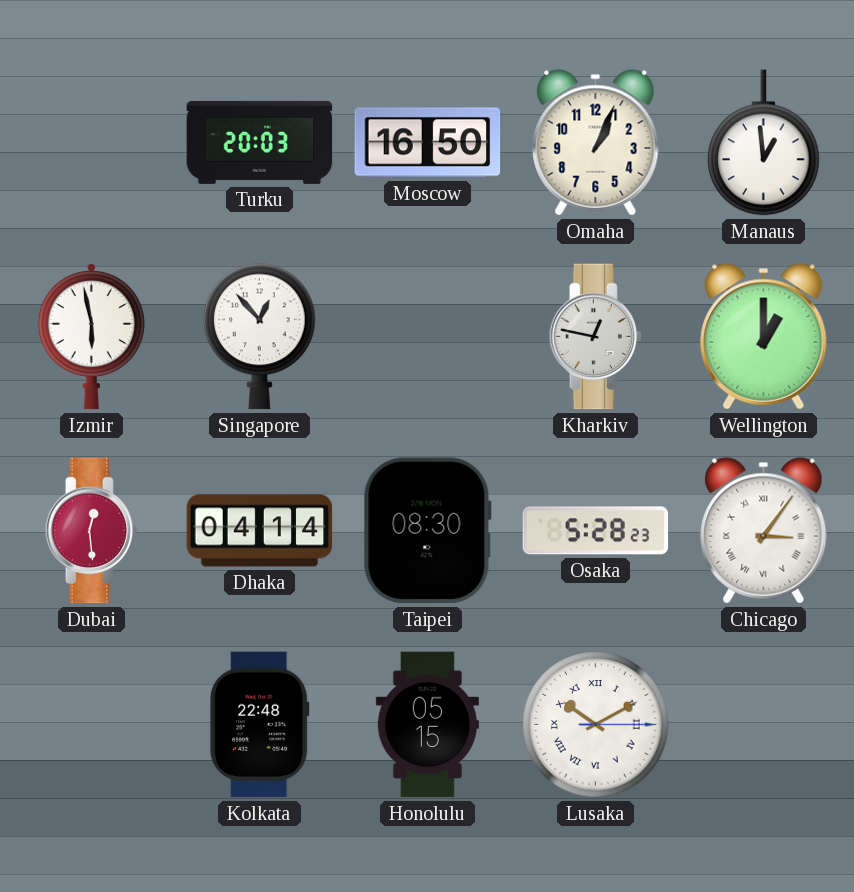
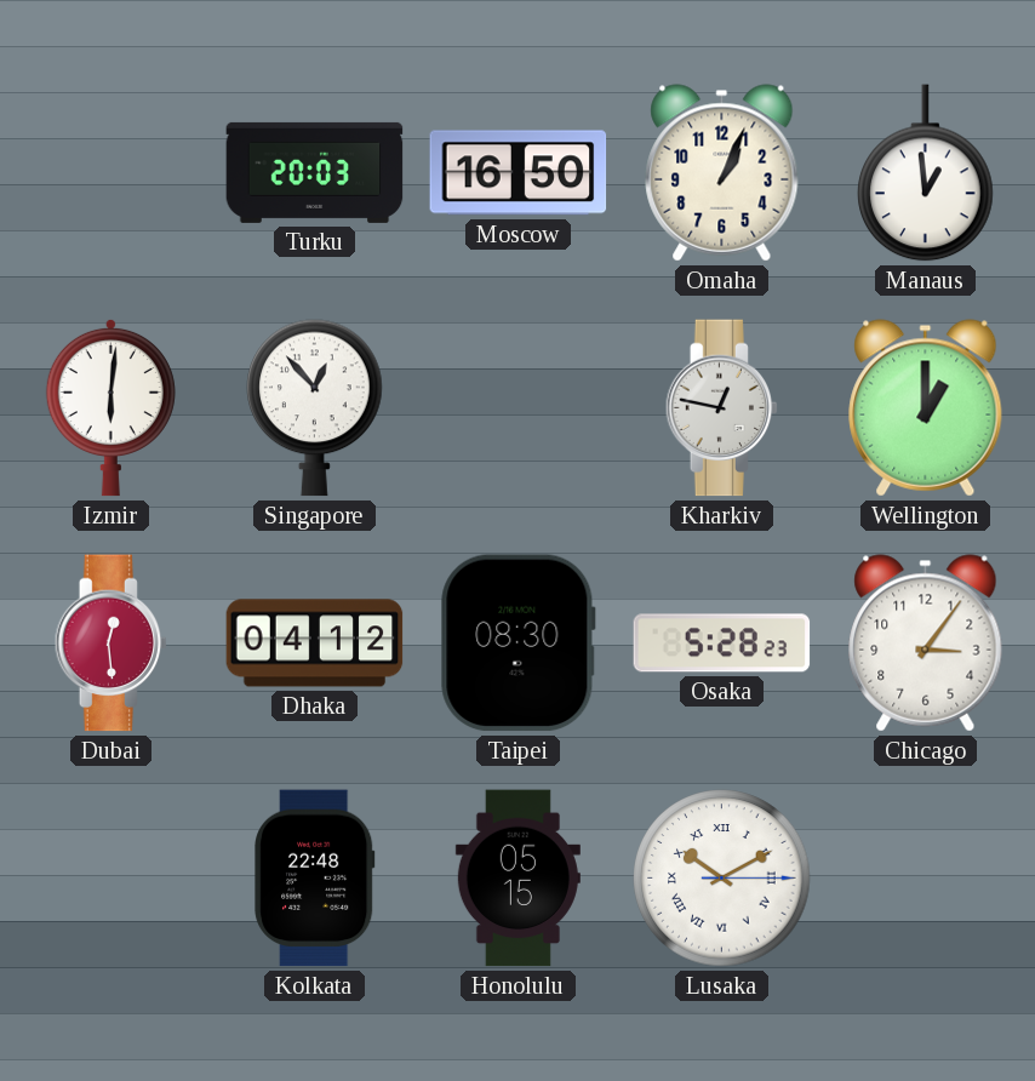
Izmir: 5:58 -> 6:01 (110, 407)
Dhaka: 04:14 -> 04:12 (315, 644)
Chicago numerals: Roman -> Arabic (926, 644)
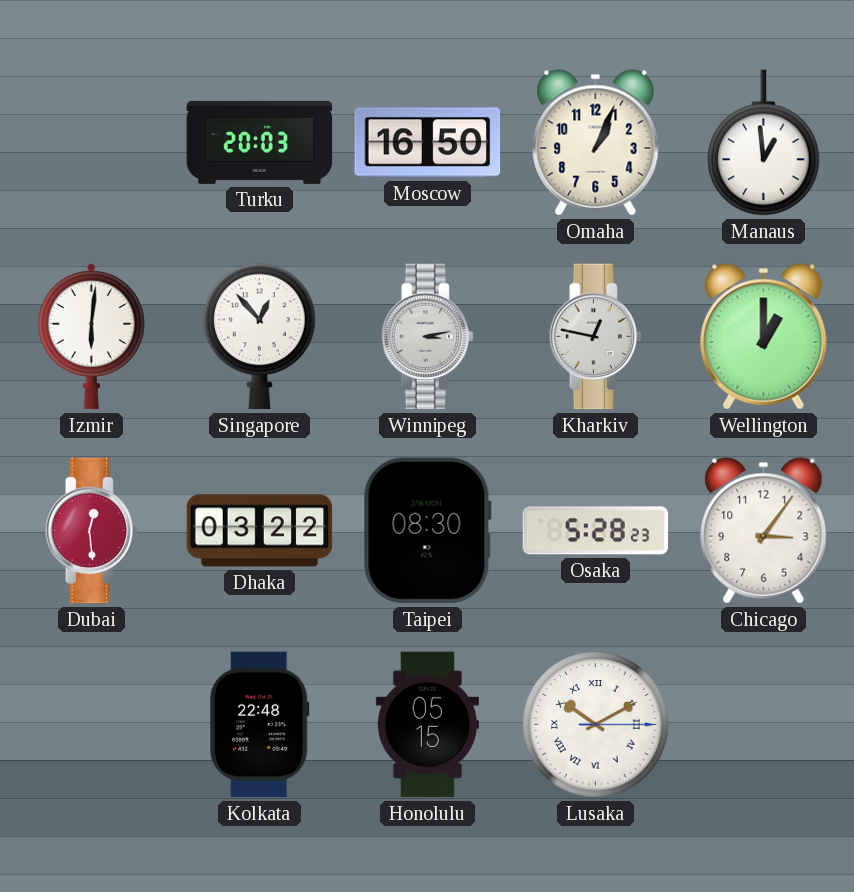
Winnipeg: none -> 3:13 (428, 337)
Dhaka: 04:12 -> 03:22 (260, 531)
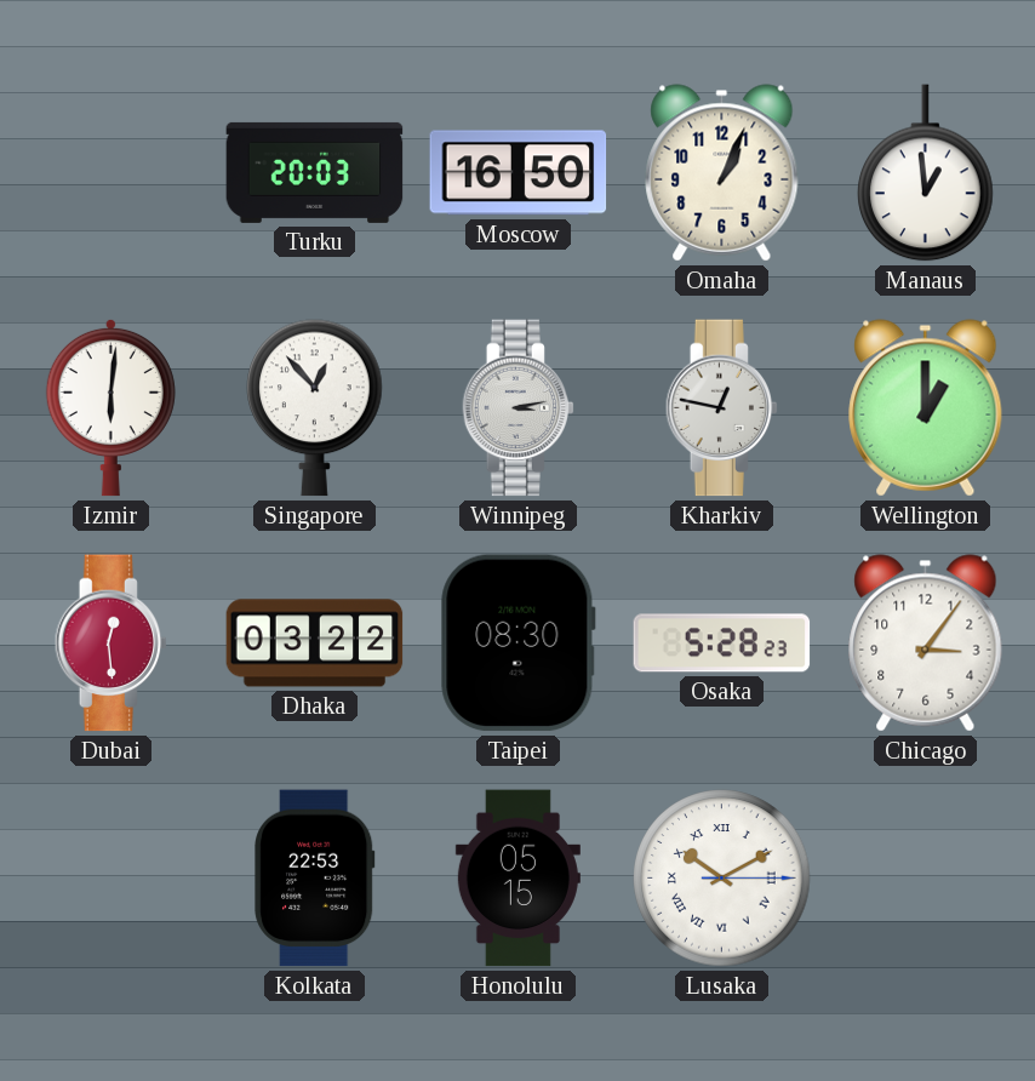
Kolkata: 22:48 -> 22:53 (315, 879)
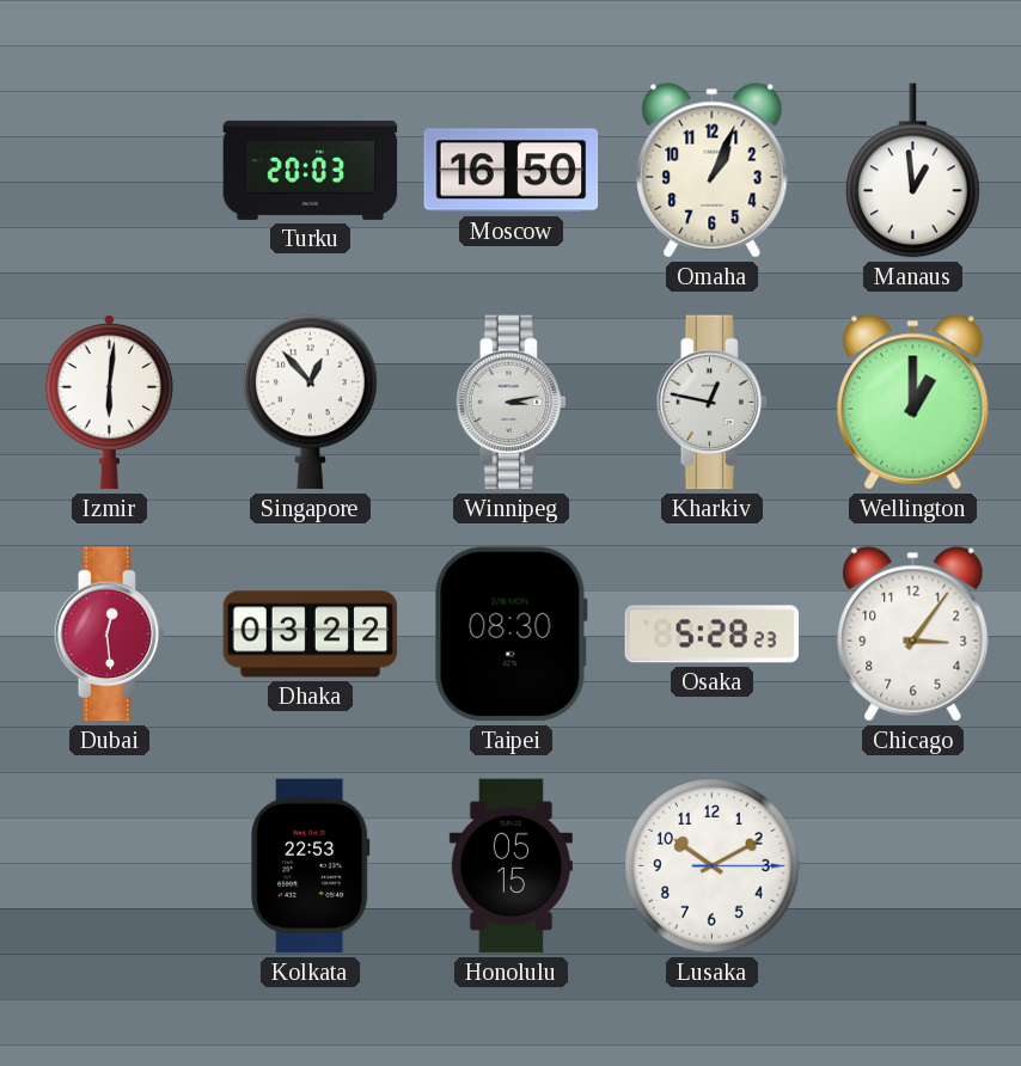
Lusaka numerals: Roman -> Arabic (713, 866)
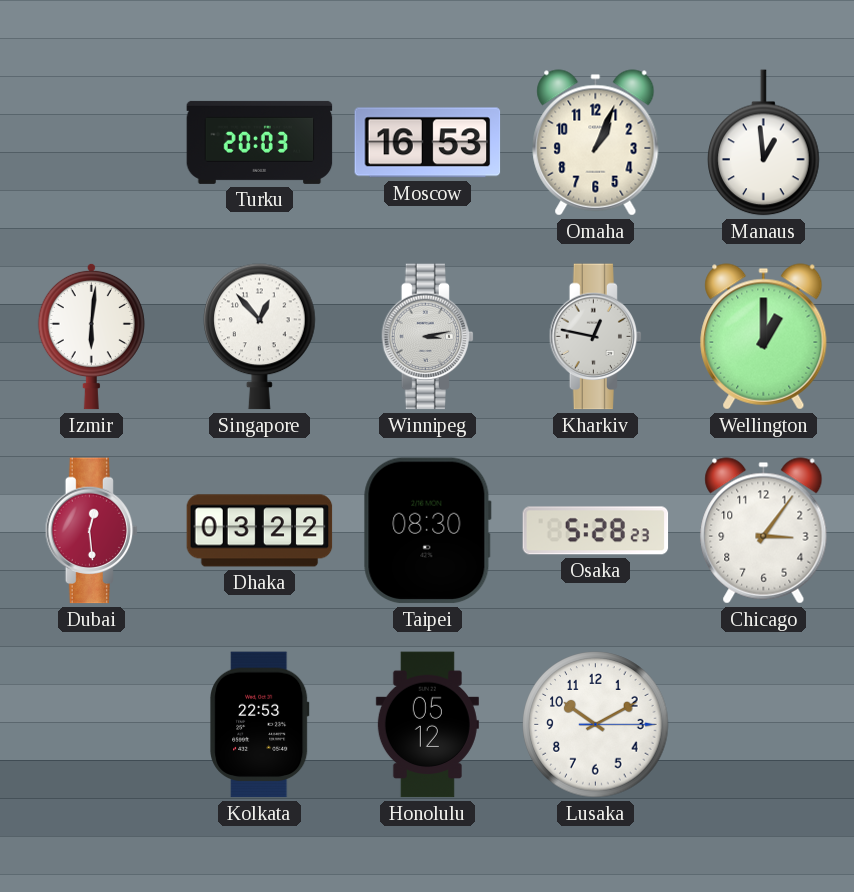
Moscow: 16:50 -> 16:53 (428, 143)
Honolulu: 05:15 -> 05:12 (427, 725)
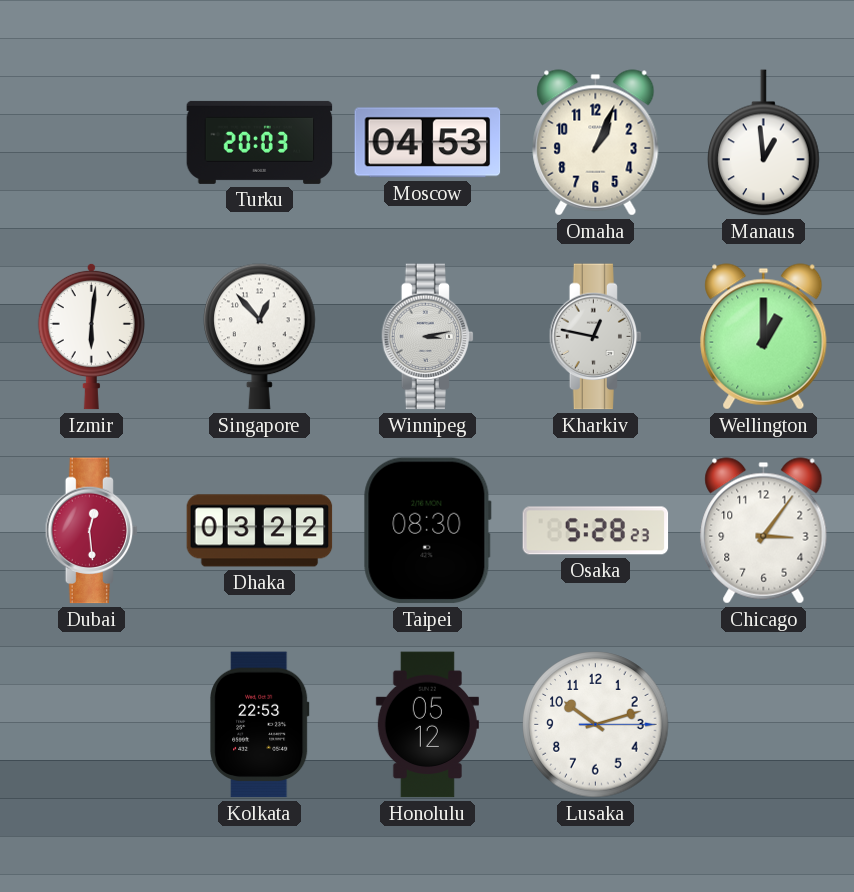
Moscow: 16:53 -> 04:53 (428, 143)
Lusaka: 10:10 -> 10:12 (596, 725)
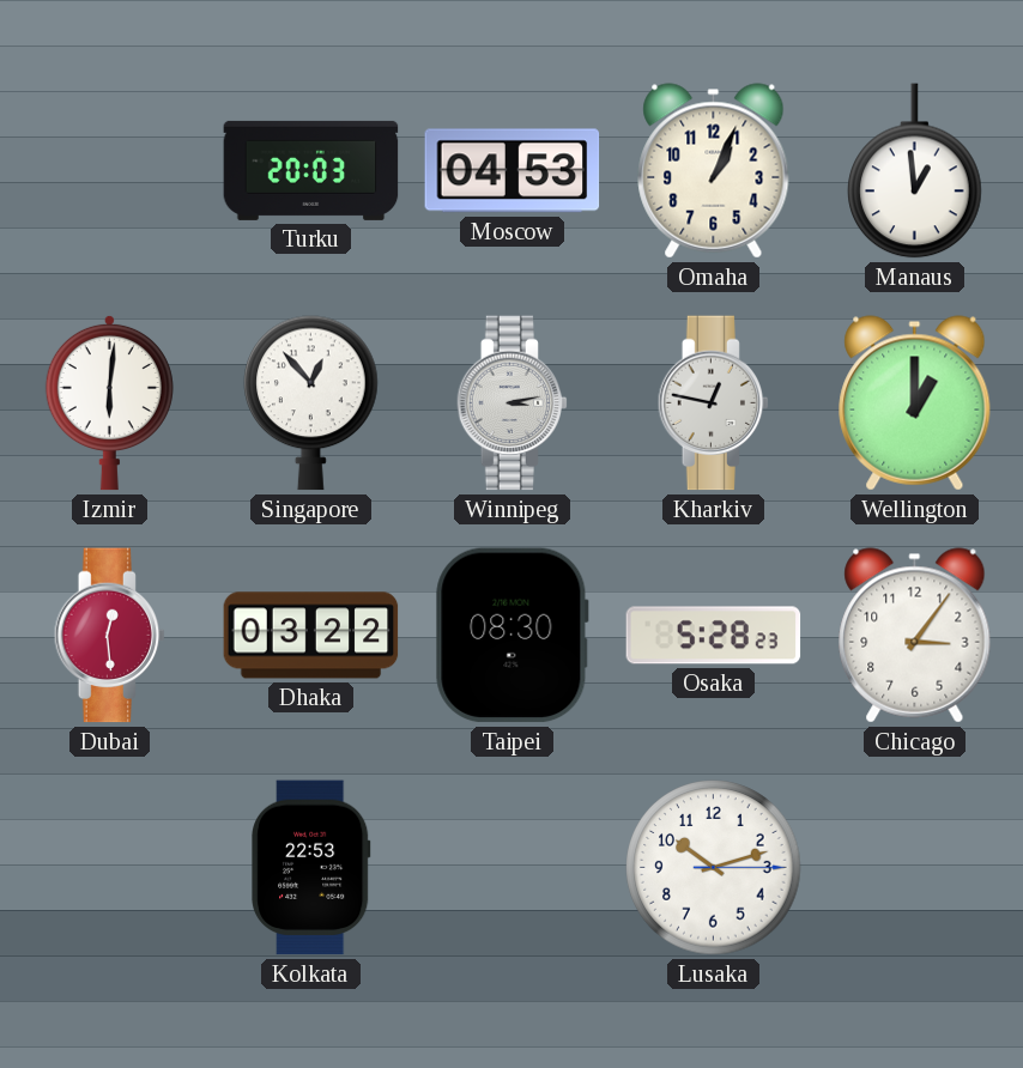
Honolulu: 05:12 -> none (427, 725)
